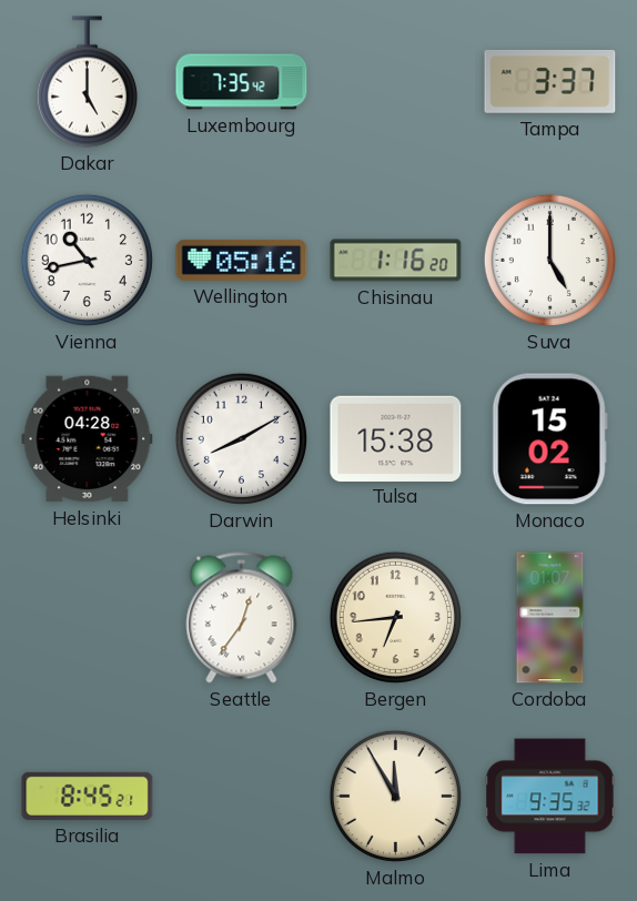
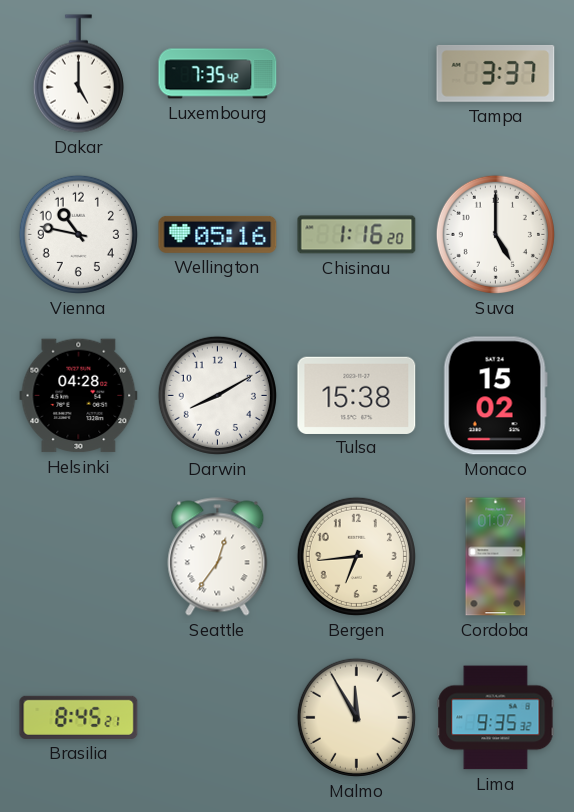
Vienna: 10:43 -> 10:47 (78, 234)
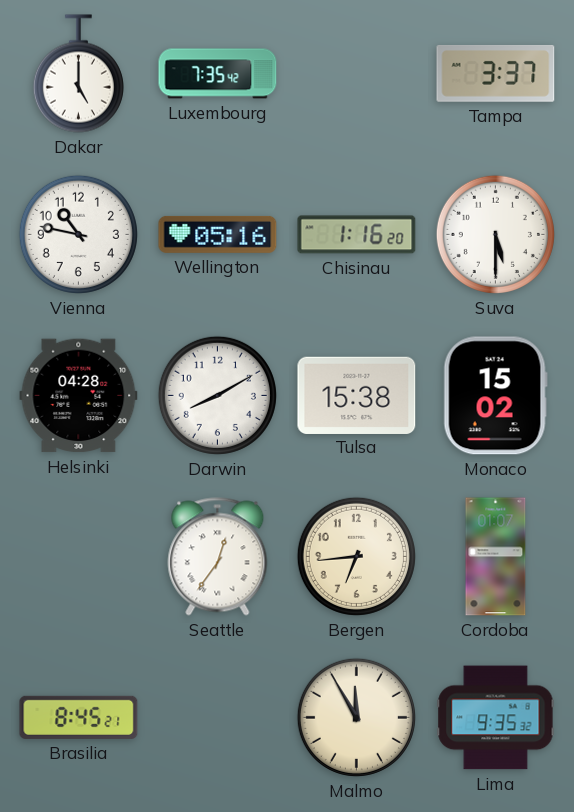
Suva: 5:00 -> 5:30 (495, 234)
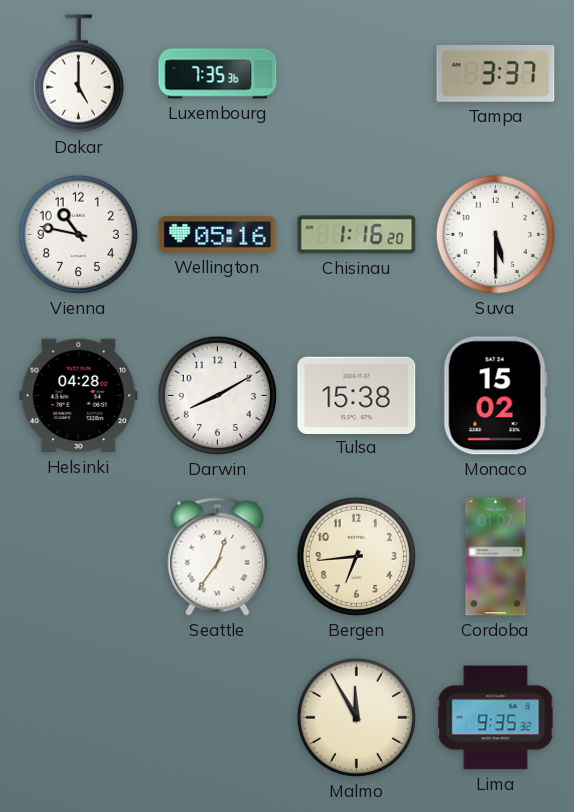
Luxembourg: 7:35:42 -> 7:35:36 (218, 74)
Brasilia: 8:45 -> none (79, 717)
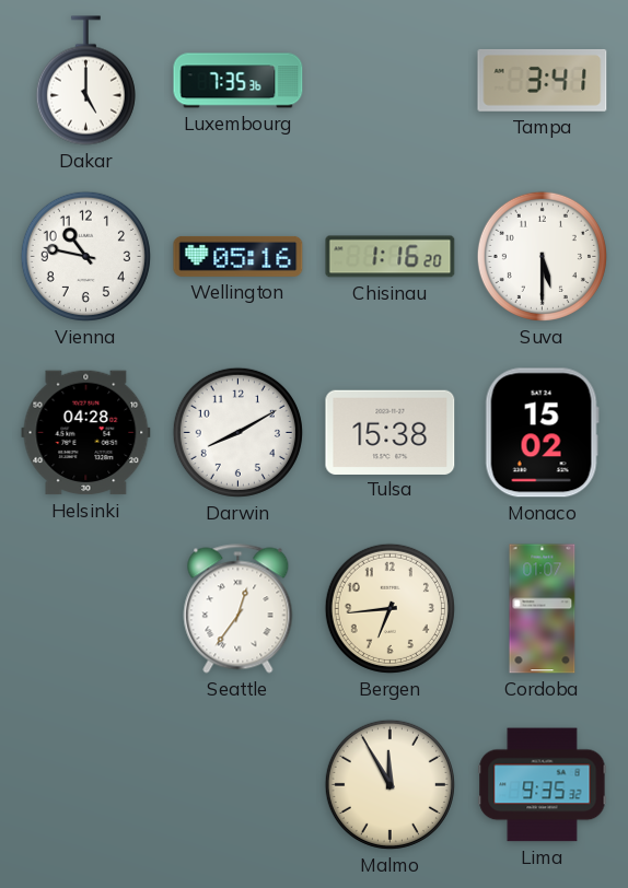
Tampa: 3:37 -> 3:41 (543, 80)
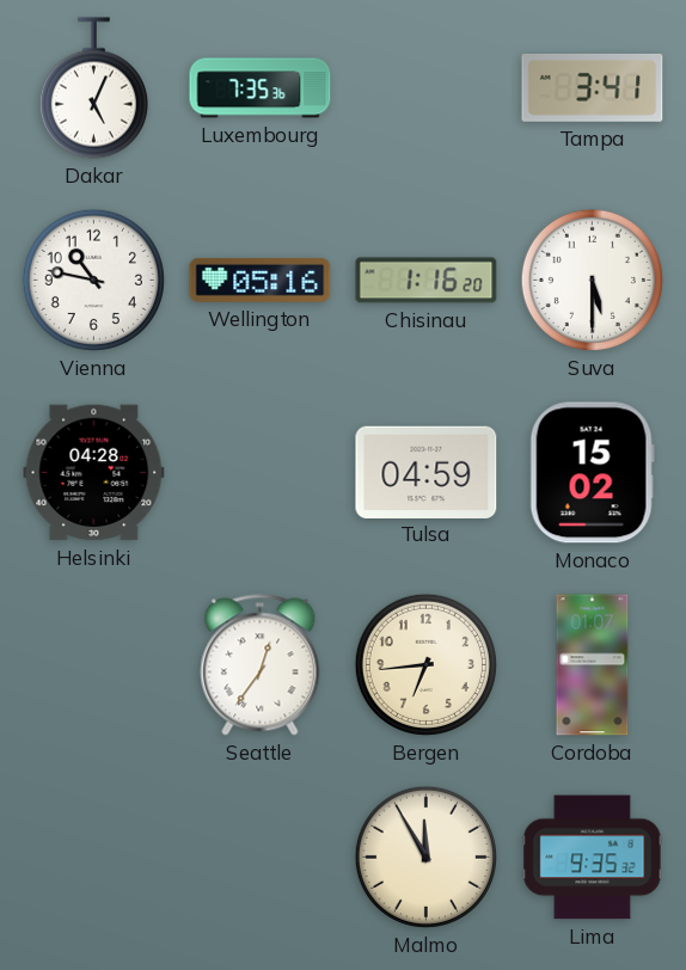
Dakar: 5:00 -> 5:04 (93, 88)
Darwin: 8:10 -> none (237, 432)
Tulsa: 15:38 -> 04:59 (427, 472)
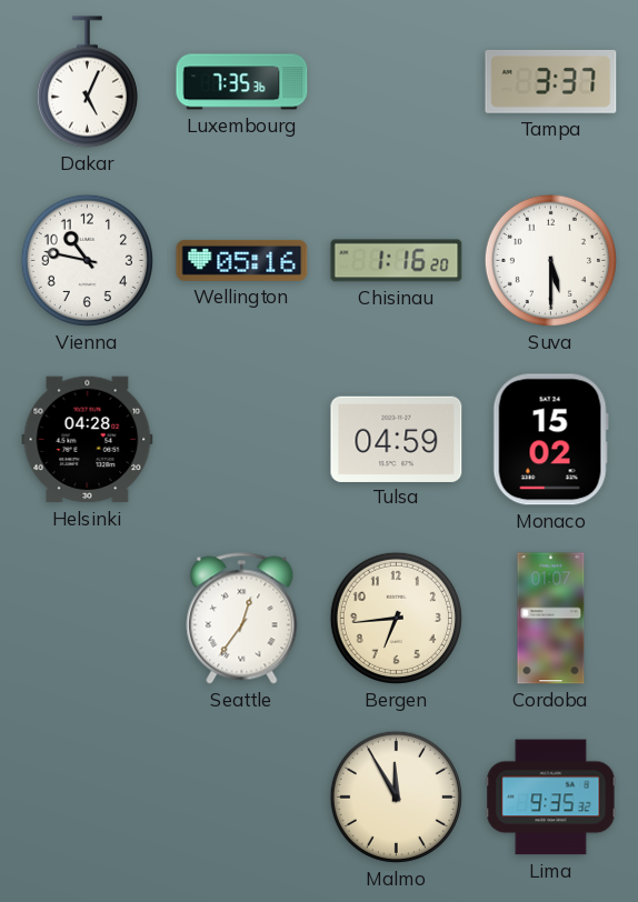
Tampa: 3:41 -> 3:37 (551, 81)
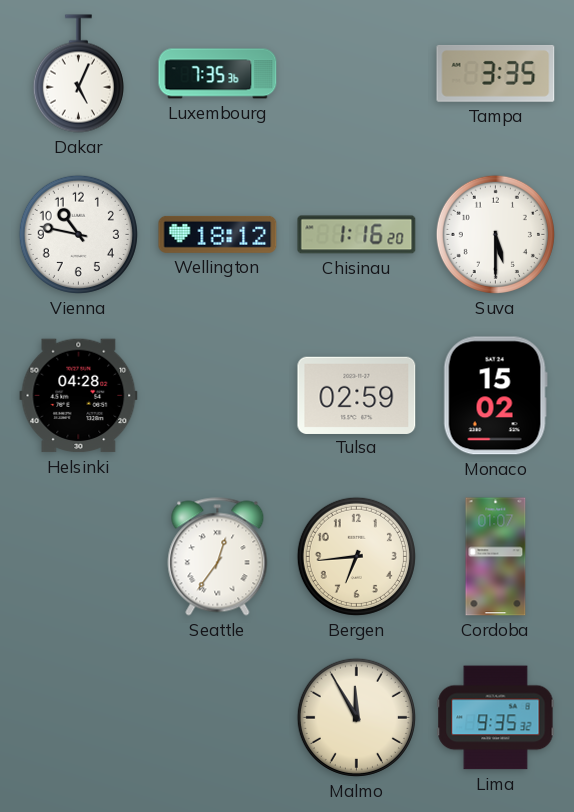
Tampa: 3:37 -> 3:35 (496, 73)
Wellington: 05:16 -> 18:12 (218, 234)
Tulsa: 04:59 -> 02:59 (357, 395)
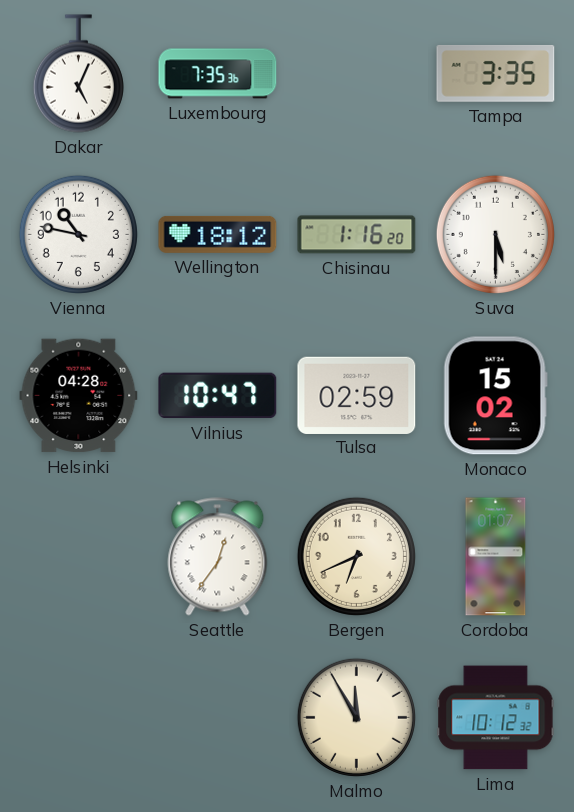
Vilnius: none -> 10:47 (218, 396)
Bergen: 6:44 -> 6:41 (356, 556)
Lima: 9:35 -> 10:12 (496, 718)
